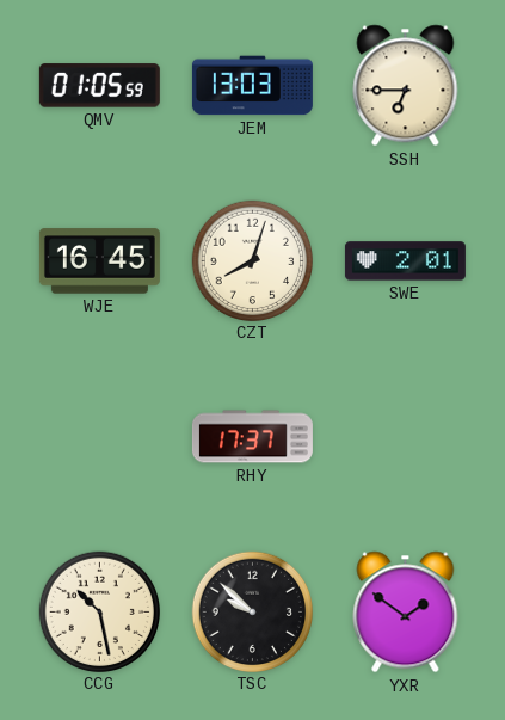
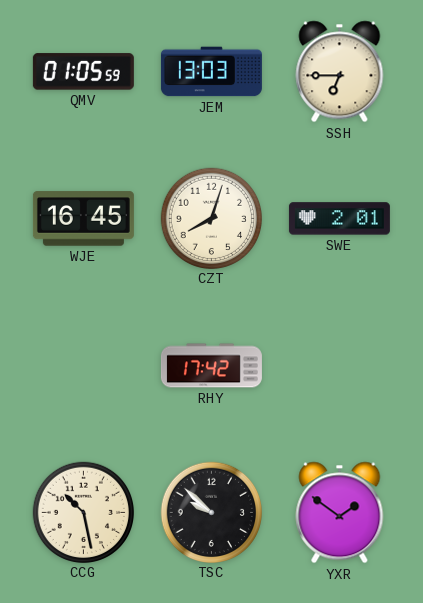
RHY: 17:37 -> 17:42 (211, 366)
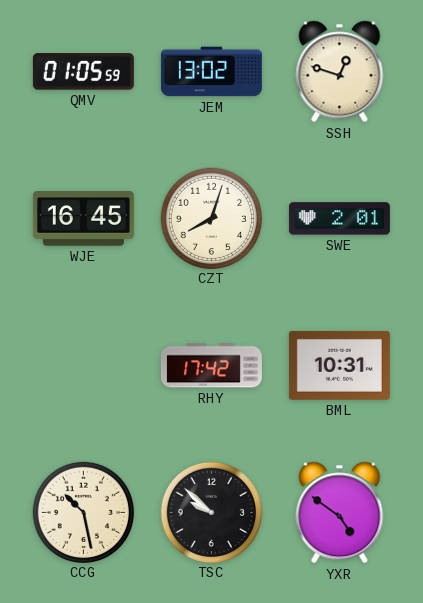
JEM: 13:03 -> 13:02 (211, 72)
SSH: 6:45 -> 12:48 (340, 72)
BML: none -> 10:31 (339, 366)
YXR: 1:51 -> 4:51 (340, 513)
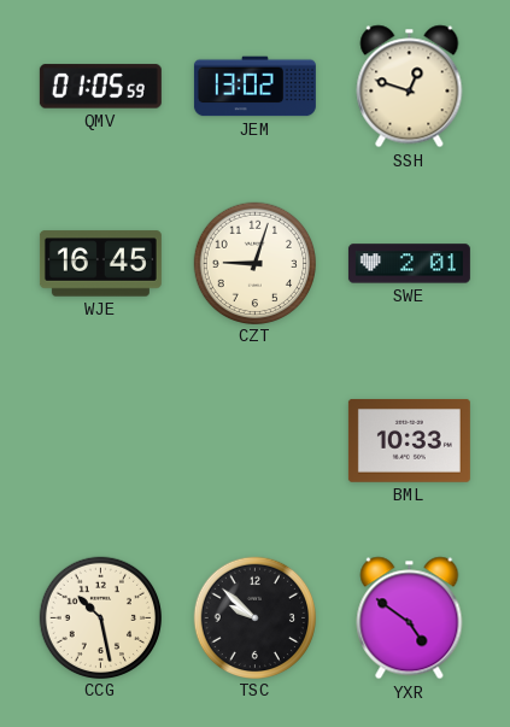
CZT: 8:03 -> 9:03 (254, 263)
RHY: 17:42 -> none (211, 366)
BML: 10:31 -> 10:33 (409, 441)
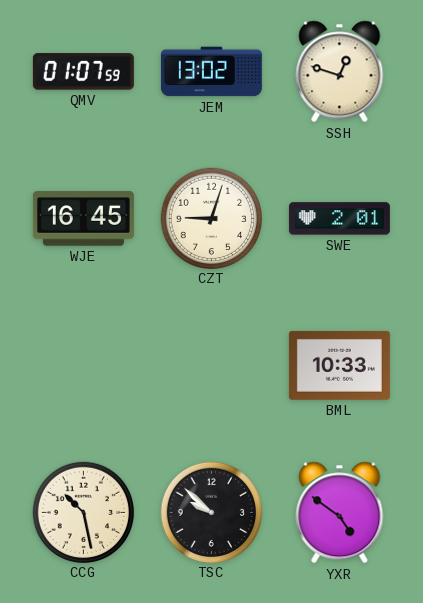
QMV: 01:05 -> 01:07 (83, 72)
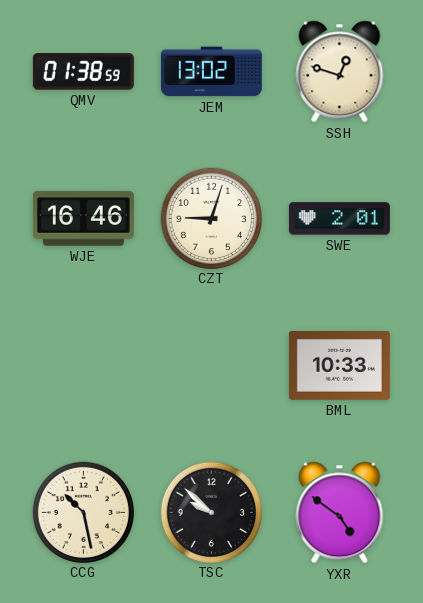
QMV: 01:07 -> 01:38 (83, 72)
WJE: 16:45 -> 16:46 (83, 219)
